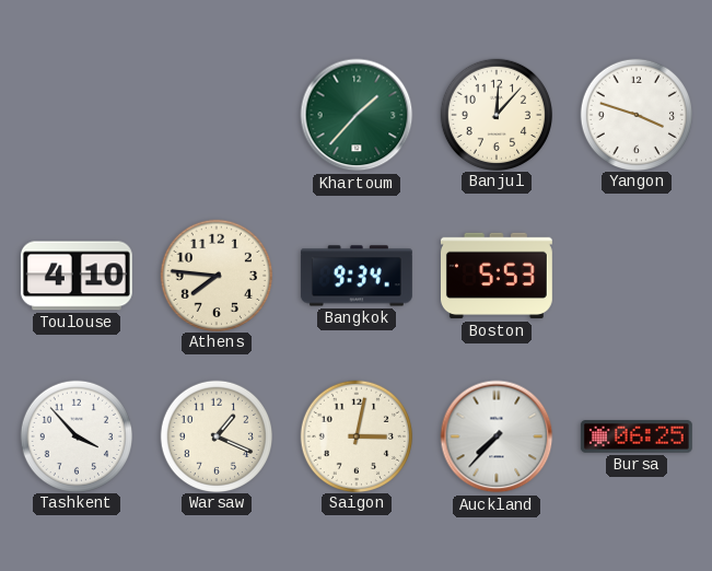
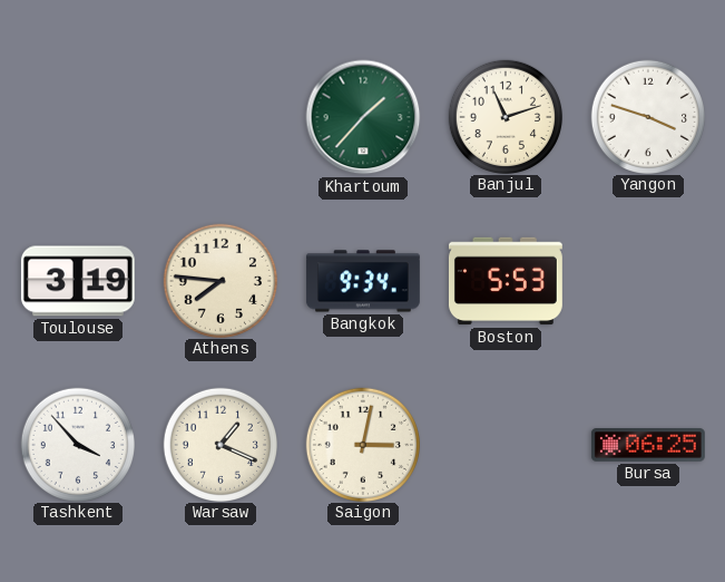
Banjul: 12:07 -> 11:12 (504, 116)
Toulouse: 4:10 -> 3:19 (78, 281)
Auckland: 7:37 -> none (497, 436)
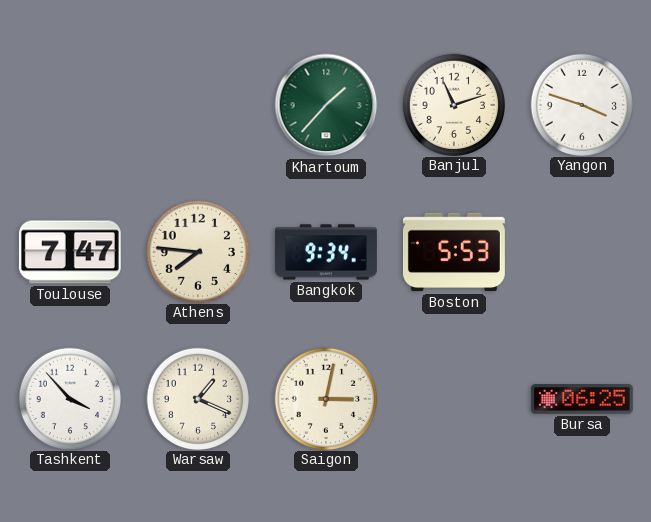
Toulouse: 3:19 -> 7:47 (70, 252)
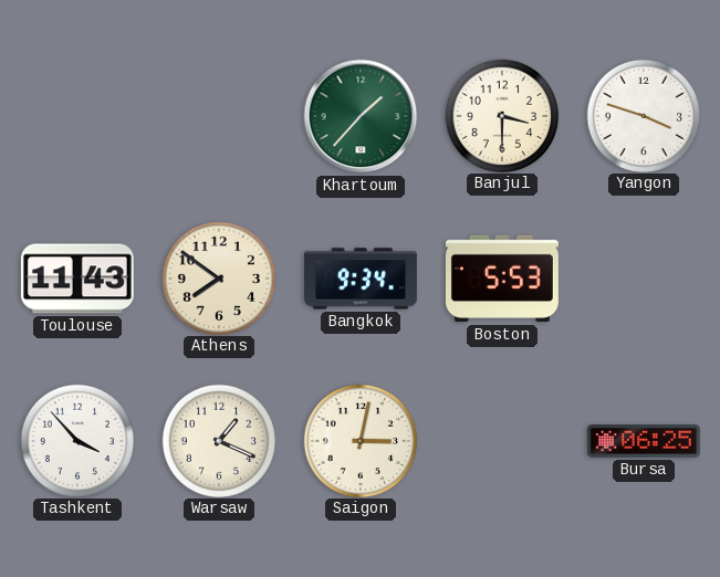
Banjul: 11:12 -> 3:30 (501, 115)
Toulouse: 7:47 -> 11:43 (77, 279)
Athens: 7:46 -> 7:51 (218, 277)
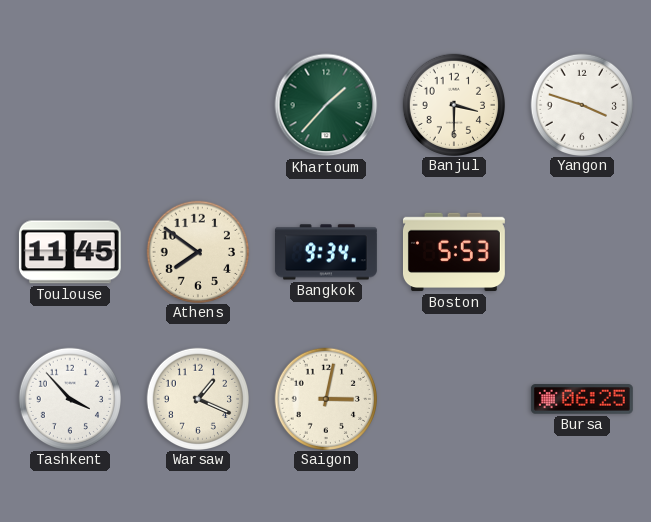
Toulouse: 11:43 -> 11:45 (70, 252)
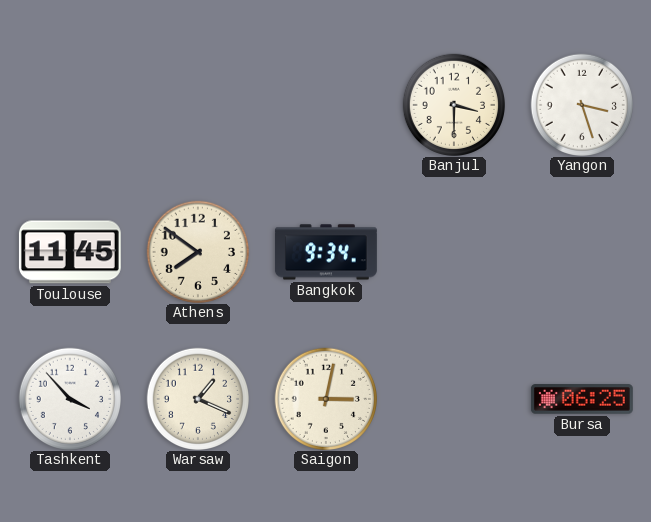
Khartoum: 1:37 -> none (326, 105)
Yangon: 3:48 -> 3:27 (581, 104)
Boston: 5:53 -> none (454, 252)
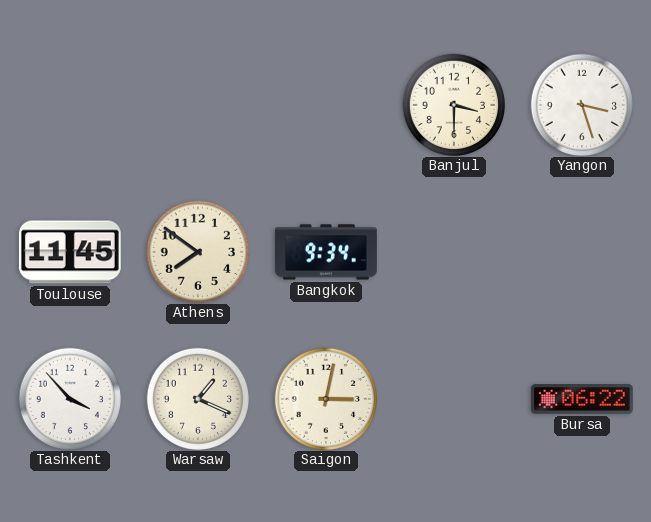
Bursa: 06:25 -> 06:22 (582, 399)
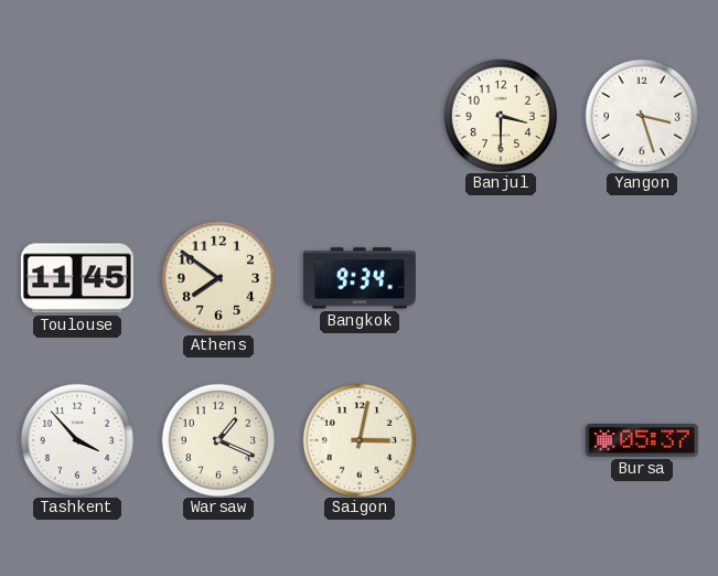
Bursa: 06:22 -> 05:37 (642, 440)
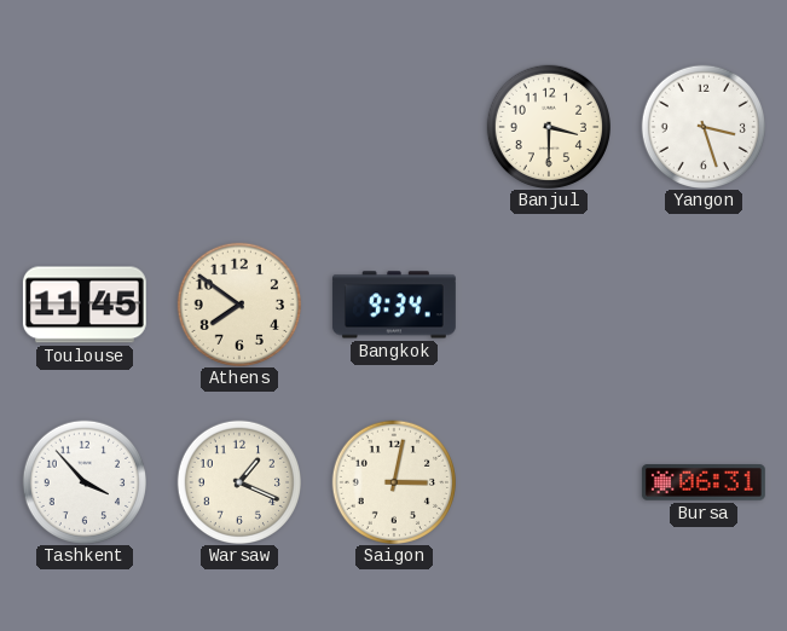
Bursa: 05:37 -> 06:31 (704, 482)
